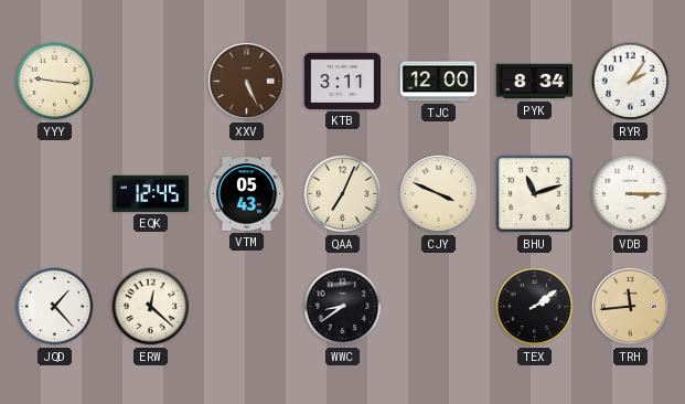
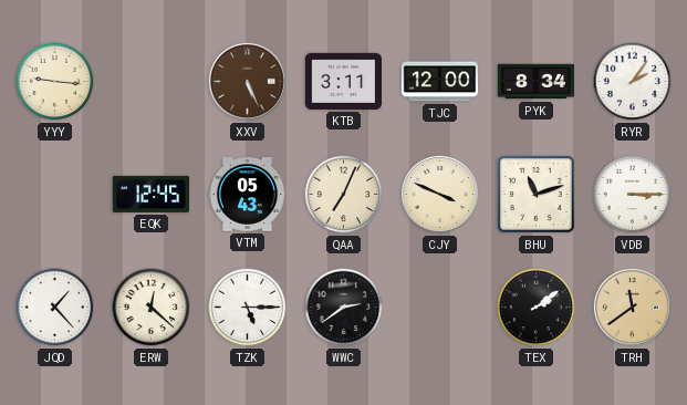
TZK: none -> 5:15 (248, 308)
WWC: 8:39 -> 2:39 (344, 308)
TRH: 11:44 -> 11:39 (632, 307)
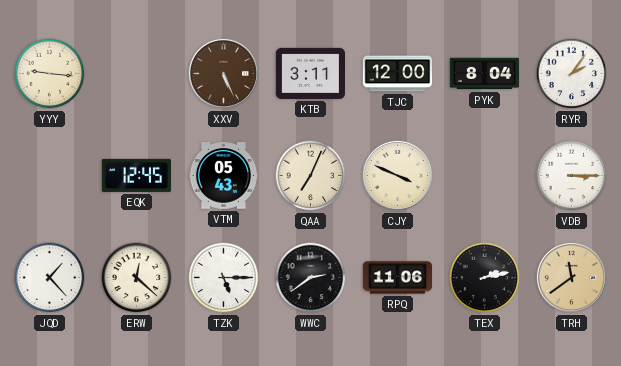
PYK: 8:34 -> 8:04 (484, 74)
BHU: 11:12 -> none (537, 195)
RPQ: none -> 11:06 (397, 278)
TEX: 2:09 -> 2:13 (485, 278)
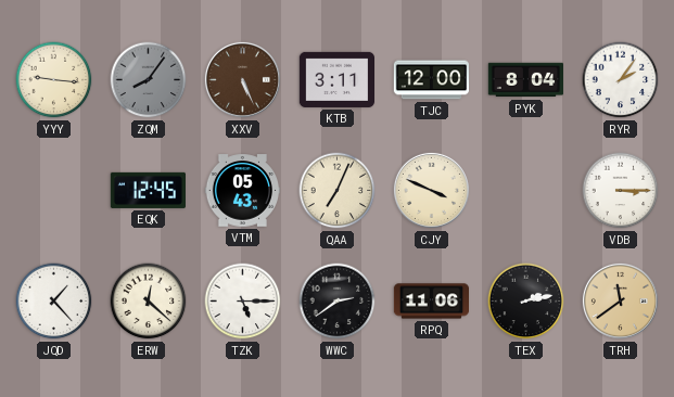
ZQM: none -> 8:06 (149, 80)
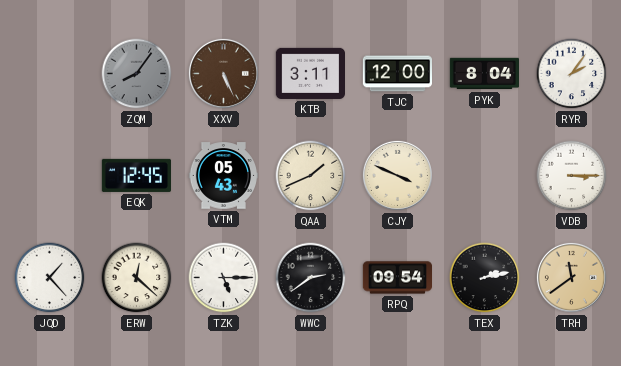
YYY: 9:16 -> none (54, 80)
QAA: 7:04 -> 1:41 (311, 176)
RPQ: 11:06 -> 09:54 (397, 278)
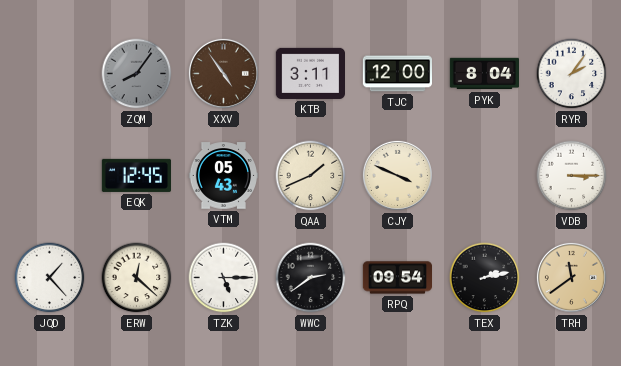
XXV: 5:26 -> 4:54 (223, 73)
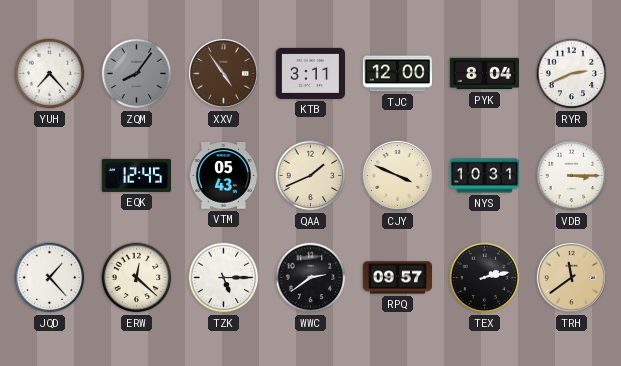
YUH: none -> 7:23 (50, 74)
RYR: 2:06 -> 2:41 (572, 74)
NYS: none -> 10:31 (484, 176)
RPQ: 09:54 -> 09:57 (397, 278)
